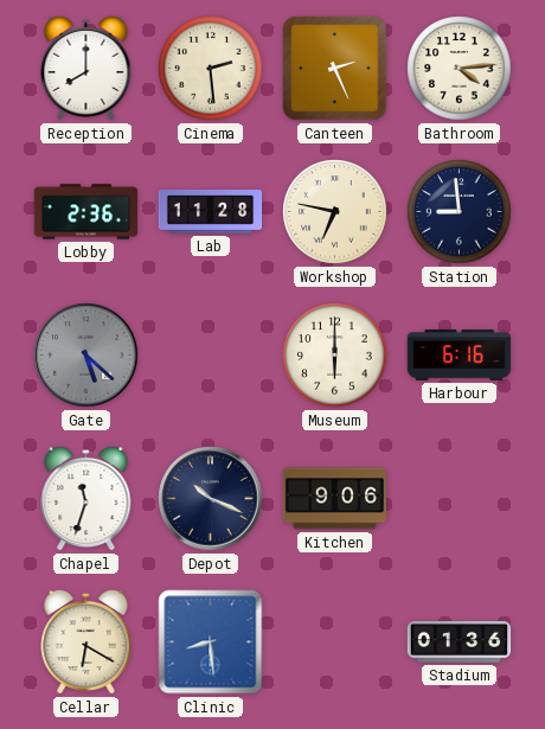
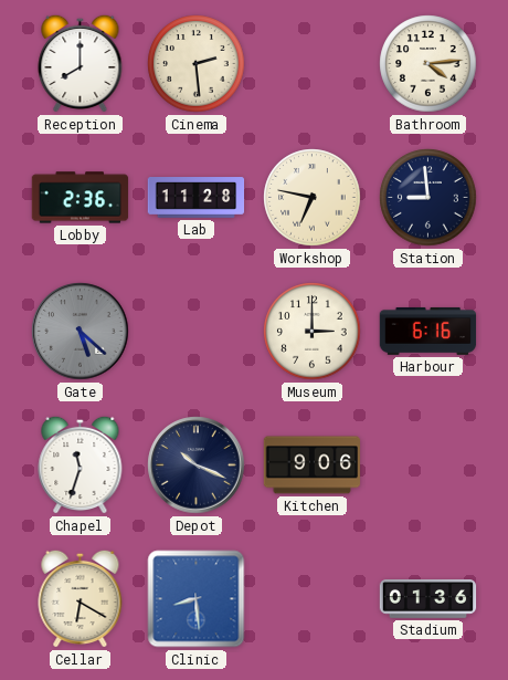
Canteen: 2:26 -> none (335, 69)
Museum: 6:00 -> 3:00 (313, 332)
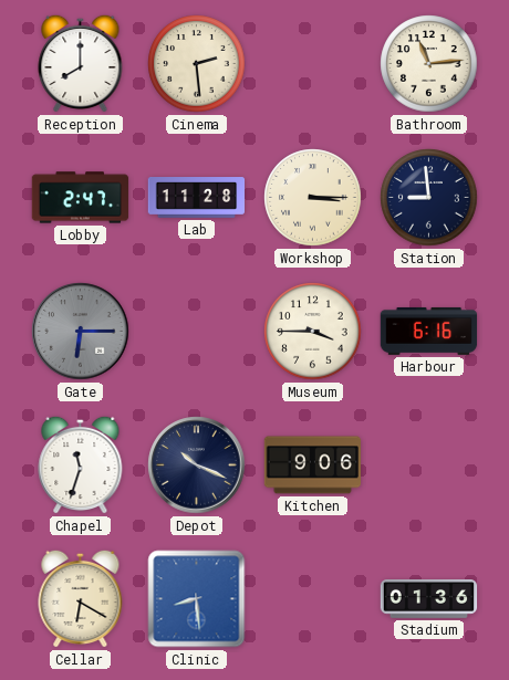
Bathroom: 4:14 -> 11:14 (429, 64)
Lobby: 2:36 -> 2:47 (81, 198)
Workshop: 6:47 -> 3:15 (313, 198)
Gate: 5:22 -> 6:15 (81, 332)
Museum: 3:00 -> 3:45 (313, 332)
